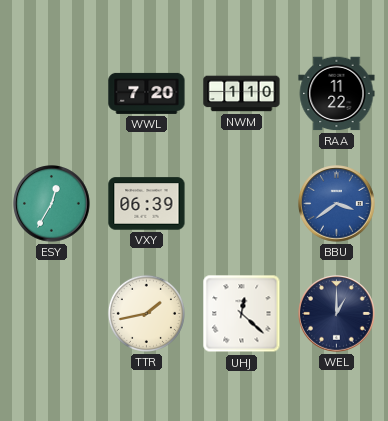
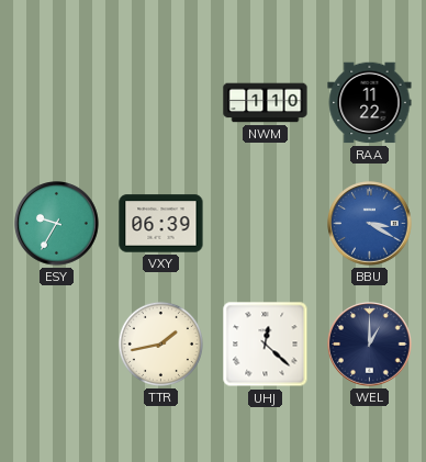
WWL: 7:20 -> none (147, 93)
ESY: 12:35 -> 9:35 (57, 224)
BBU: 3:39 -> 3:20 (370, 224)
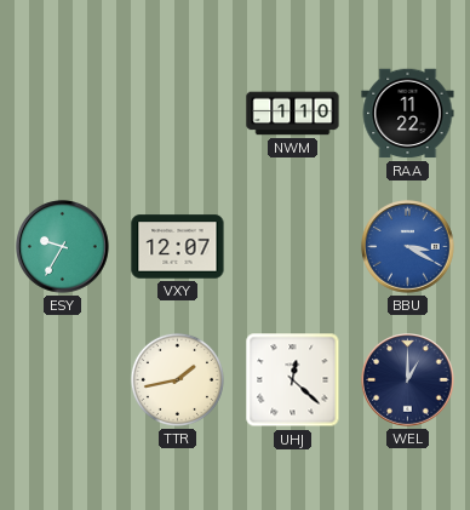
VXY: 06:39 -> 12:07 (178, 247)
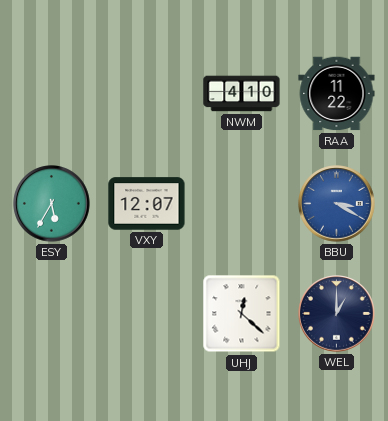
NWM: 1:10 -> 4:10 (242, 94)
ESY: 9:35 -> 5:35 (52, 204)
TTR: 1:43 -> none (177, 379)
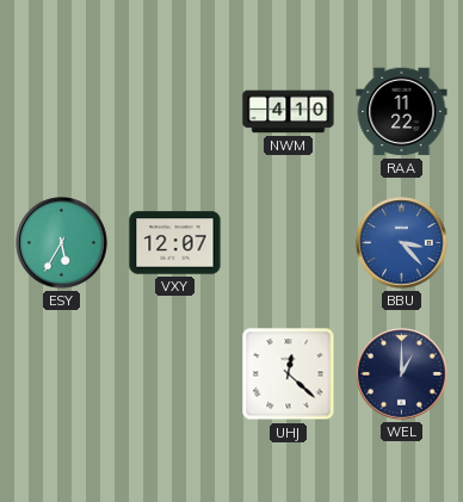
BBU: 3:20 -> 3:23 (402, 243)
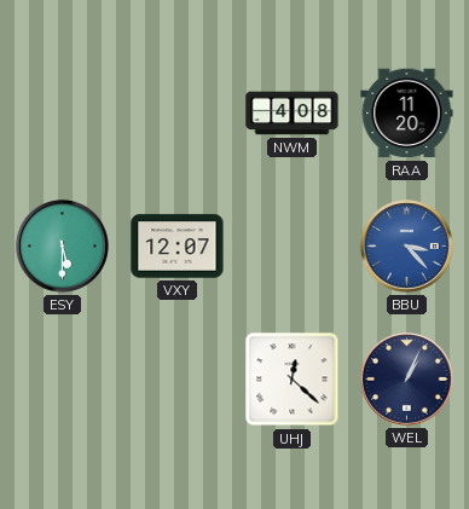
NWM: 4:10 -> 4:08 (293, 114)
RAA: 11:22 -> 11:20 (407, 114)
ESY: 5:35 -> 5:30 (63, 247)
WEL: 1:00 -> 1:04 (407, 380)
